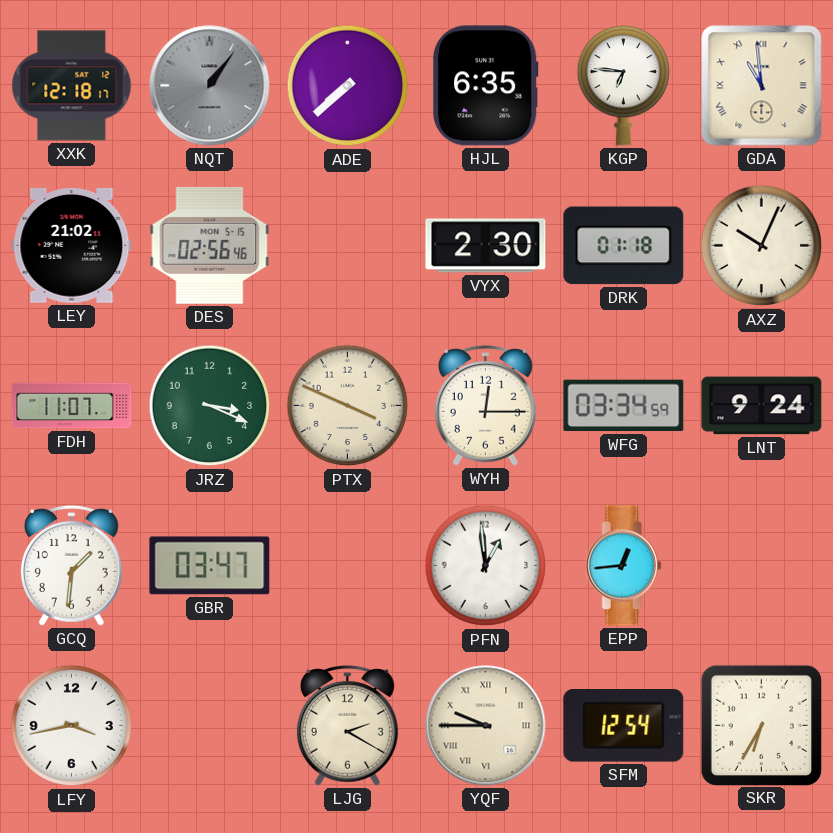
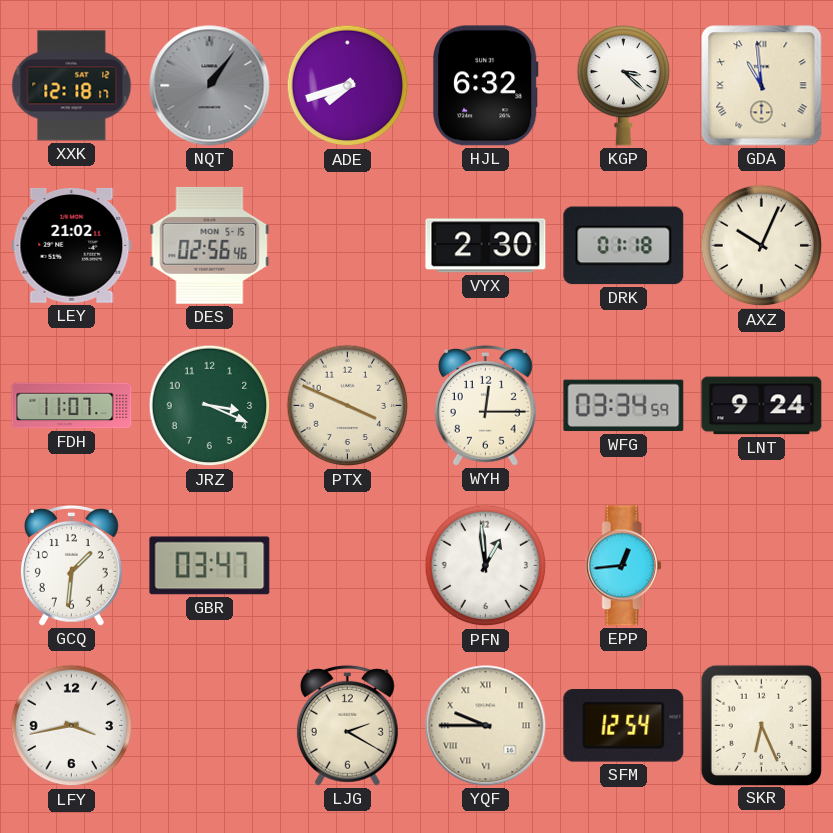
ADE: 7:38 -> 7:42 (348, 86)
HJL: 6:35 -> 6:32 (485, 86)
KGP: 6:46 -> 3:22 (623, 85)
SKR: 6:35 -> 6:26 (761, 725)
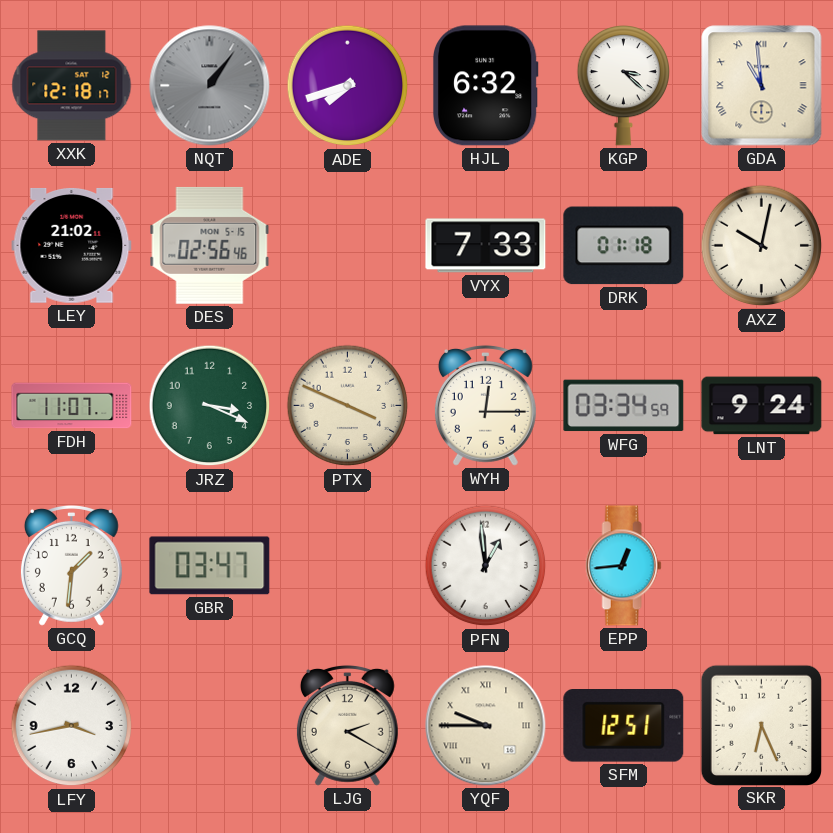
VYX: 2:30 -> 7:33 (486, 246)
AXZ: 10:04 -> 10:02 (762, 246)
SFM: 12:54 -> 12:51 (624, 726)
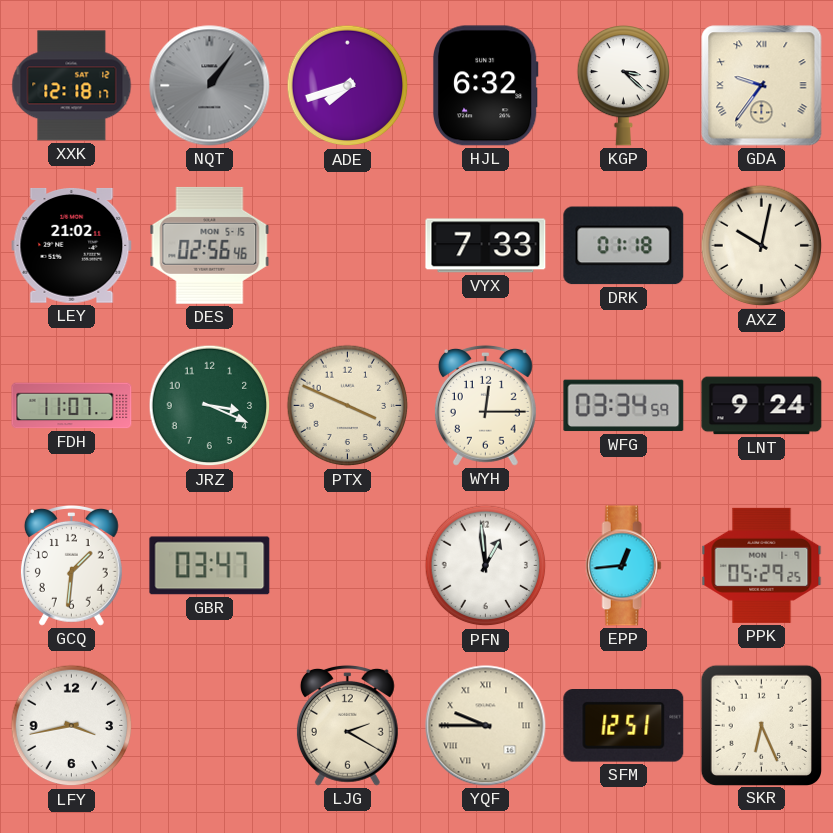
GDA: 10:59 -> 9:36 (762, 86)
PPK: none -> 05:29 (762, 565)
